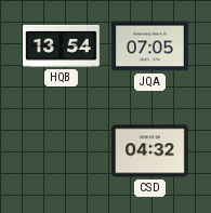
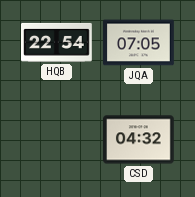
HQB: 13:54 -> 22:54 (57, 42)
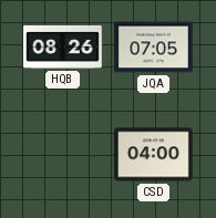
HQB: 22:54 -> 08:26 (63, 46)
CSD: 04:32 -> 04:00 (154, 155)
